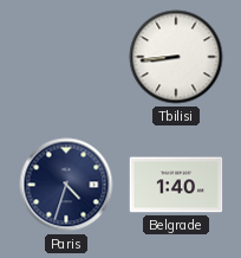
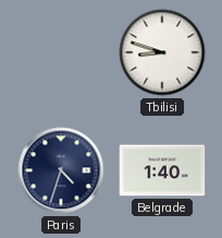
Tbilisi: 8:44 -> 8:48 (162, 52)
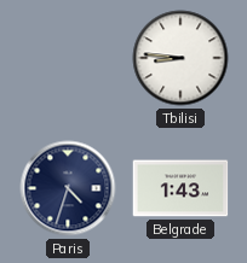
Tbilisi: 8:48 -> 8:46 (180, 58)
Belgrade: 1:40 -> 1:43 (180, 188)
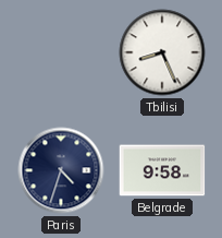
Tbilisi: 8:46 -> 8:26 (162, 52)
Belgrade: 1:43 -> 9:58 (162, 170)
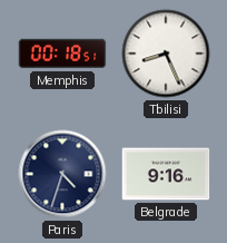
Memphis: none -> 00:18 (62, 54)
Belgrade: 9:58 -> 9:16 (166, 174)
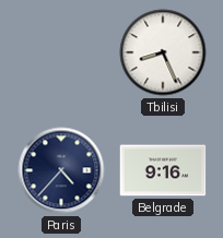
Memphis: 00:18 -> none (62, 54)
Paris: 4:33 -> 4:37 (61, 170)
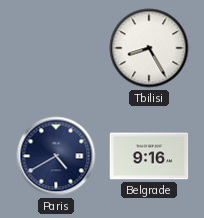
Tbilisi: 8:26 -> 8:25 (149, 48)
Paris: 4:37 -> 4:40 (56, 156)
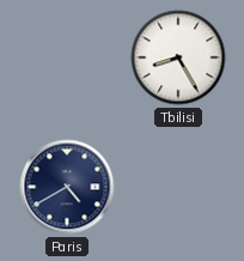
Belgrade: 9:16 -> none (149, 156)
